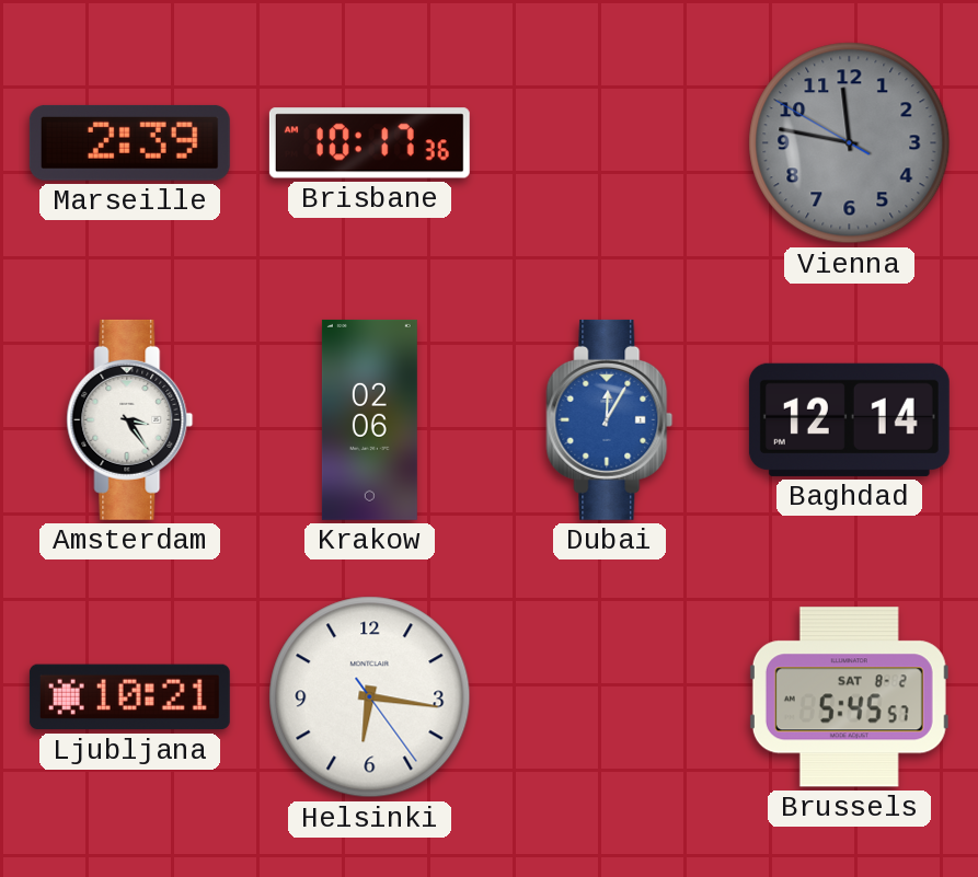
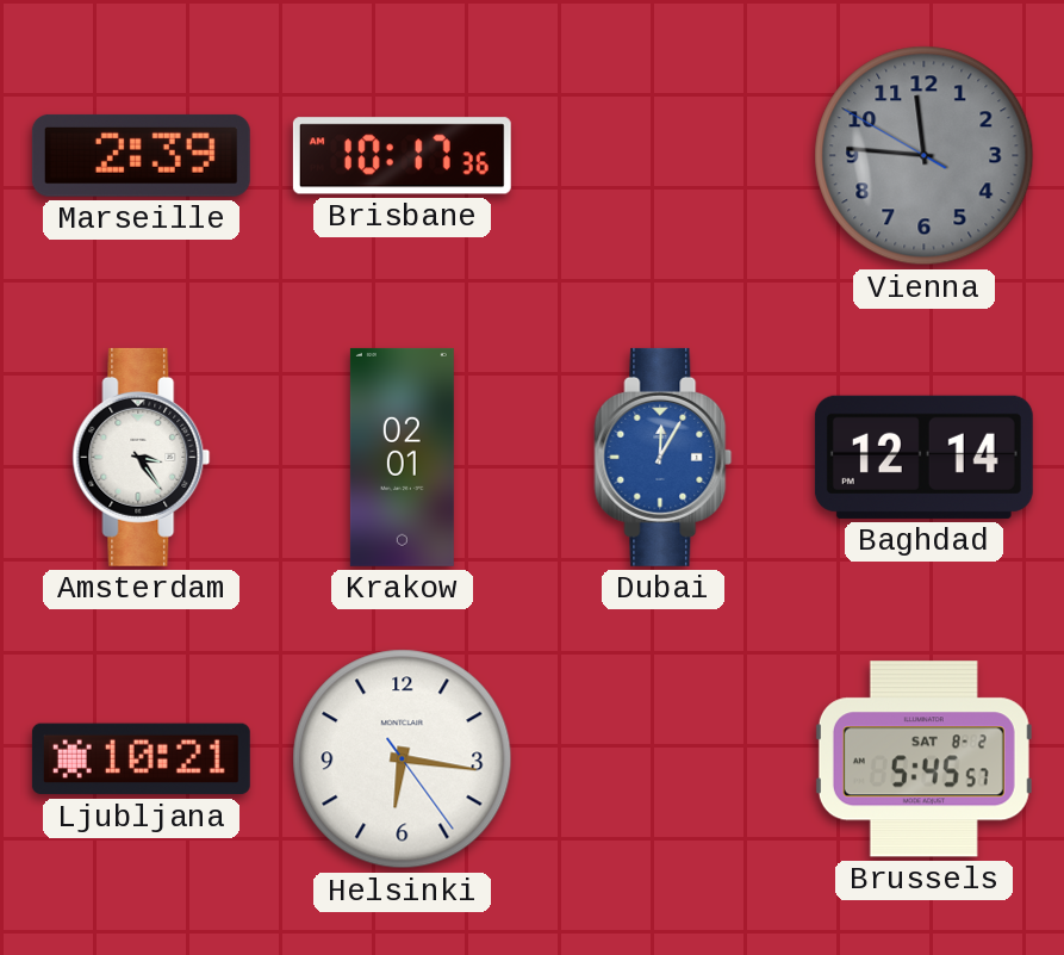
Vienna: 11:46 -> 11:45 (925, 156)
Krakow: 02:06 -> 02:01 (402, 457)
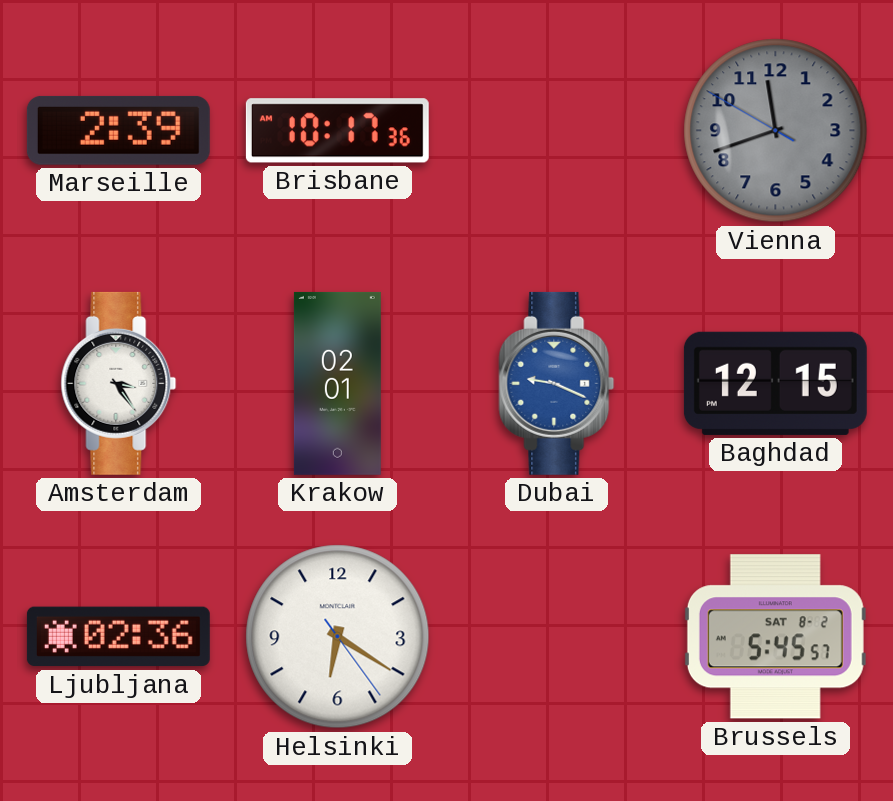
Vienna: 11:45 -> 11:41 (776, 131)
Dubai: 12:05 -> 9:19 (557, 383)
Baghdad: 12:14 -> 12:15 (775, 383)
Ljubljana: 10:21 -> 02:36 (118, 637)
Helsinki: 6:16 -> 6:20 (338, 637)
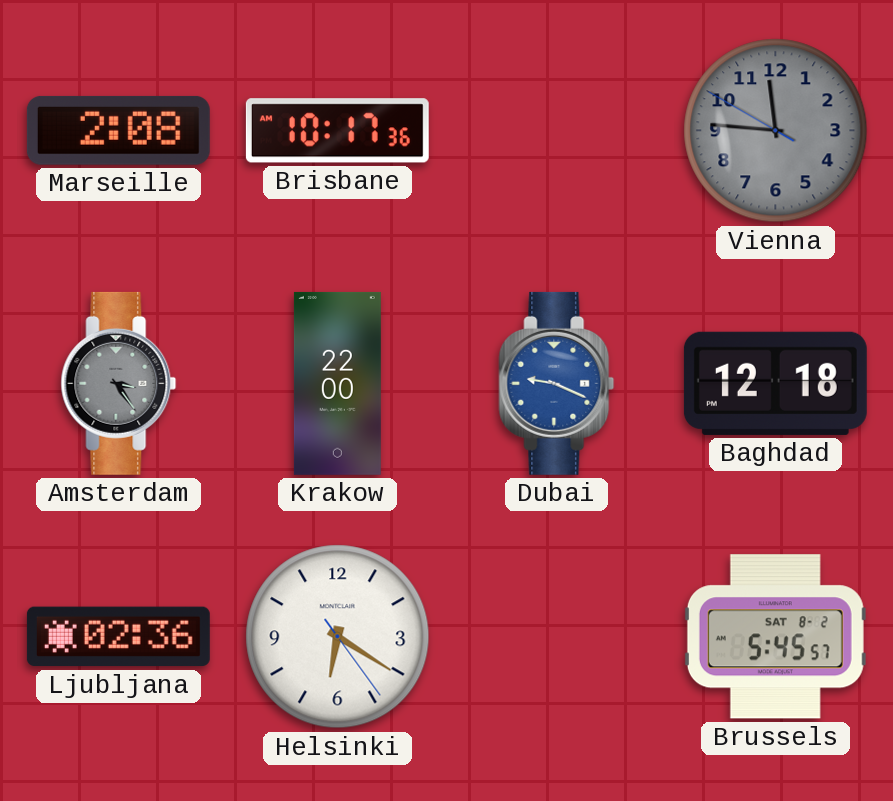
Marseille: 2:39 -> 2:08 (118, 130)
Vienna: 11:41 -> 11:45 (776, 131)
Amsterdam dial: white -> grey (119, 383)
Krakow: 02:01 -> 22:00 (337, 383)
Baghdad: 12:15 -> 12:18 (775, 383)
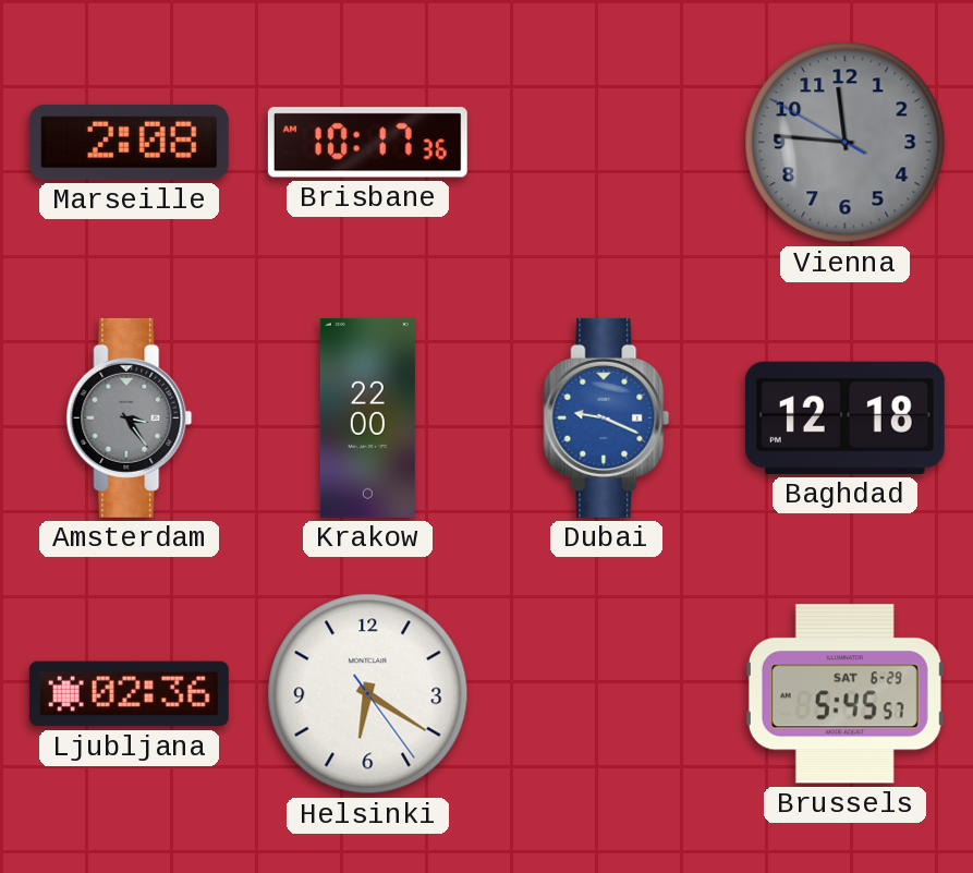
Brussels date: SAT 8-2 -> SAT 6-29 (844, 694)
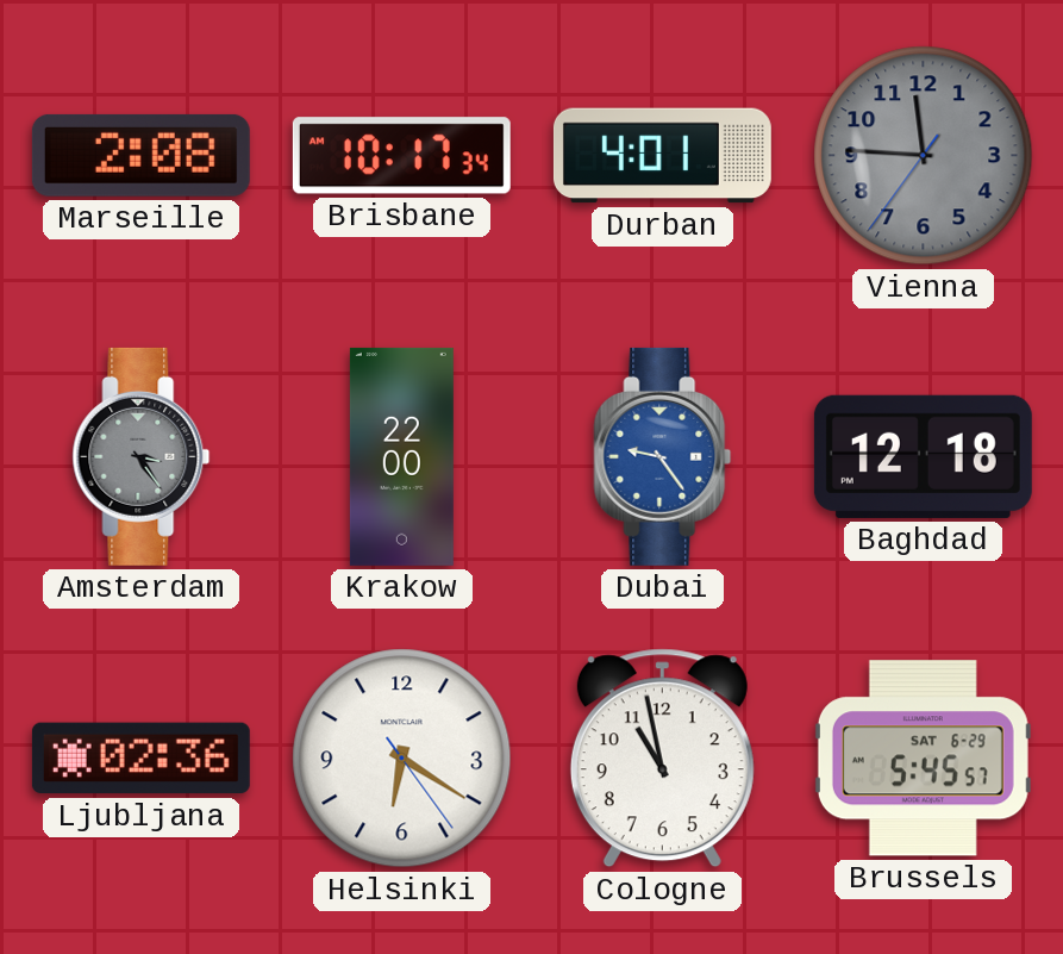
Brisbane: 10:17:36 -> 10:17:34 (401, 156)
Durban: none -> 4:01 (662, 156)
Vienna: 11:45:50 -> 11:45:36 (924, 156)
Dubai: 9:19 -> 9:24 (663, 456)
Cologne: none -> 10:58 (662, 759)
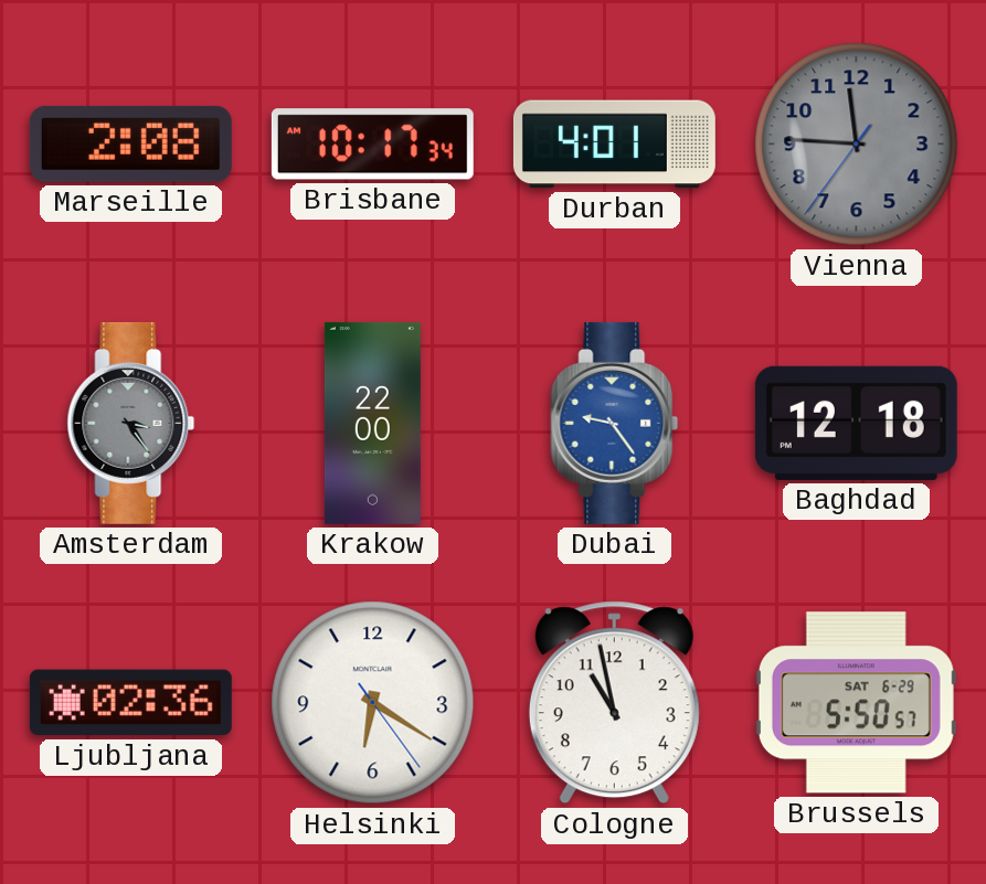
Brussels: 5:45 -> 5:50 (856, 703)
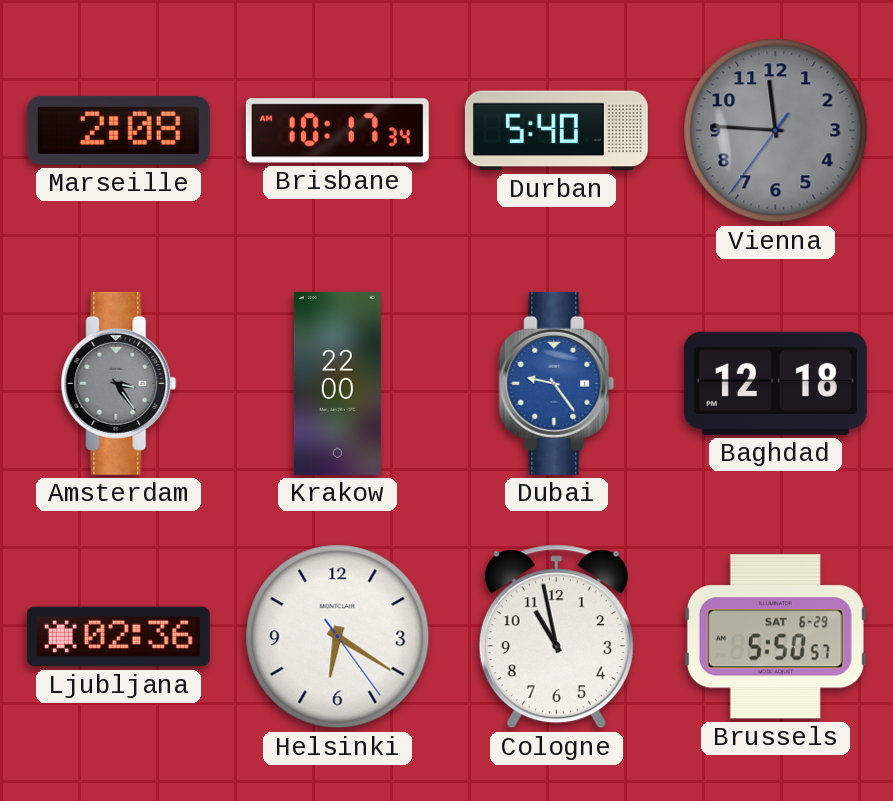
Durban: 4:01 -> 5:40 (556, 131)
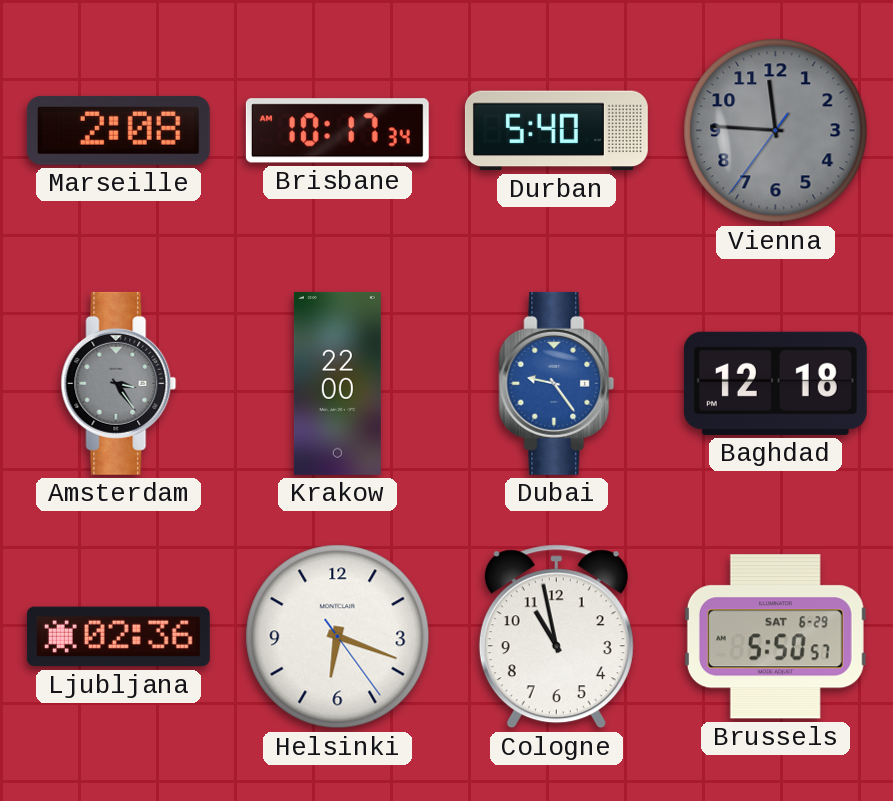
Helsinki: 6:20 -> 6:18 (338, 637)
